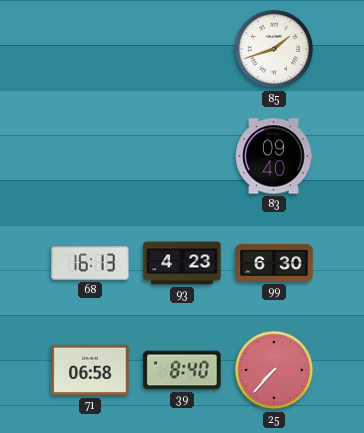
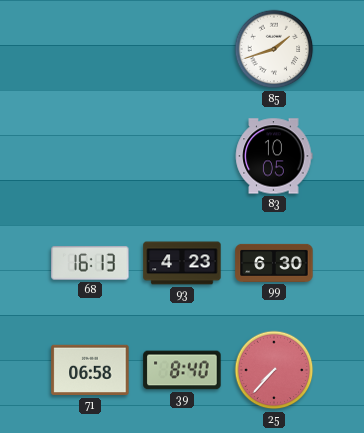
83: 09:40 -> 10:05 (274, 156)
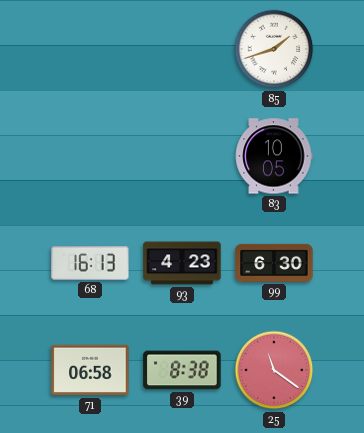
39: 8:40 -> 8:38 (182, 370)
25: 7:37 -> 11:21 (274, 370)
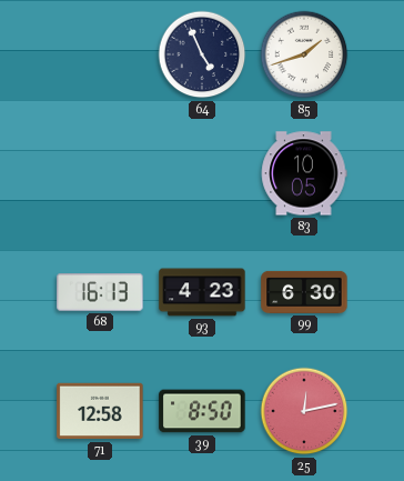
64: none -> 4:56 (202, 54)
71: 06:58 -> 12:58 (100, 411)
39: 8:38 -> 8:50 (202, 411)
25: 11:21 -> 12:13 (304, 411)
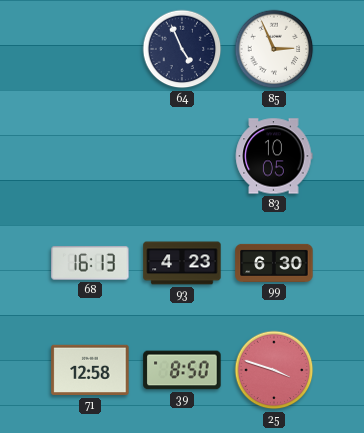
85: 1:42 -> 2:56 (274, 49)
25: 12:13 -> 3:48 (274, 370)
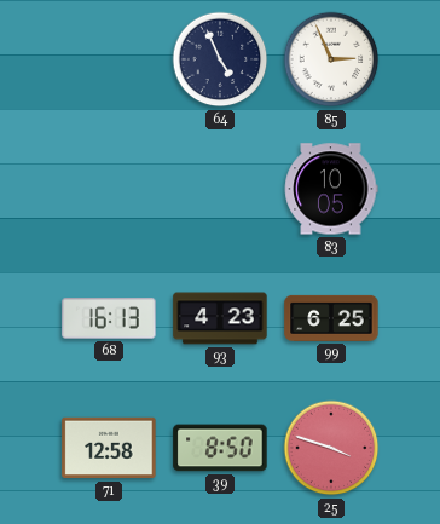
99: 6:30 -> 6:25 (331, 318)
